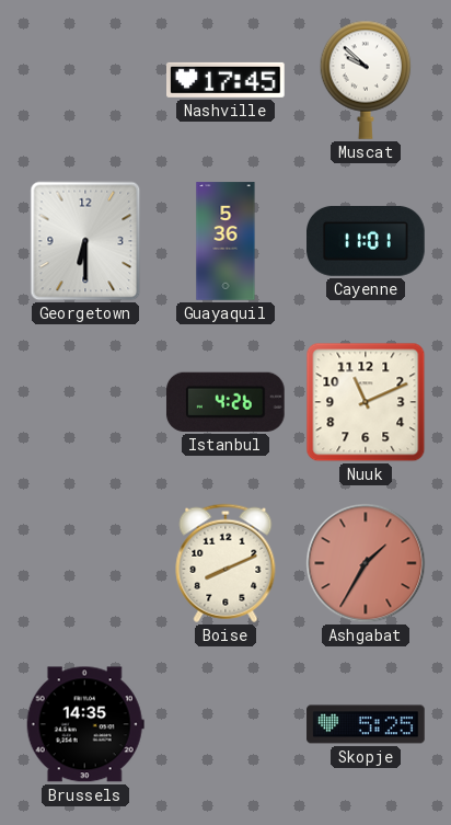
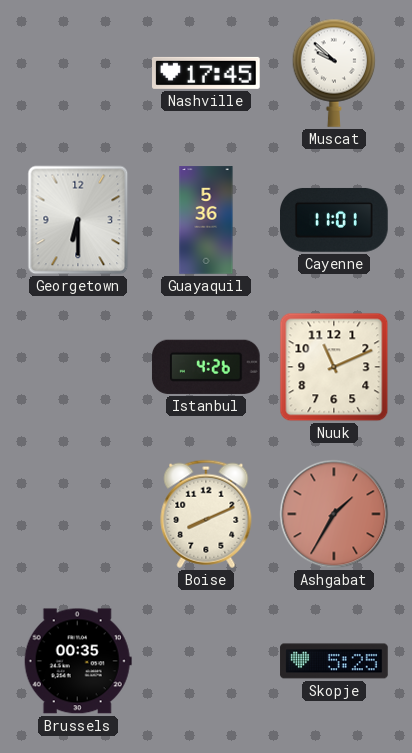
Brussels: 14:35 -> 00:35 (78, 661)
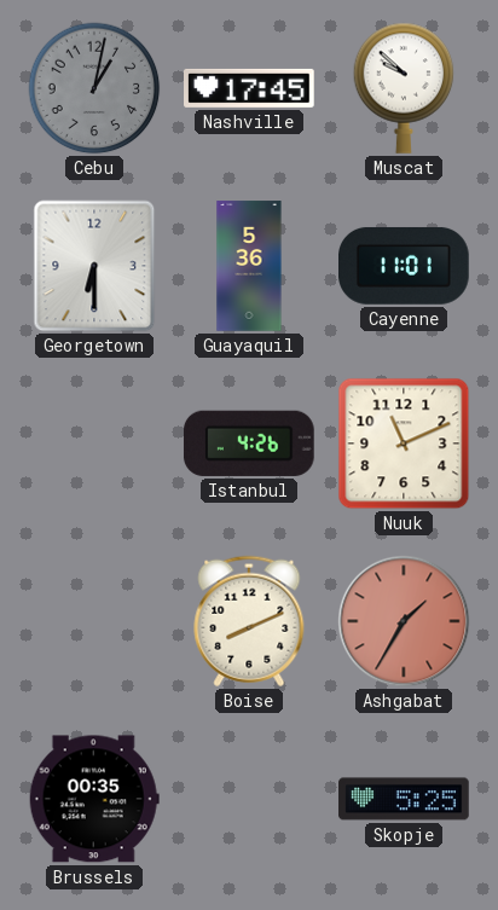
Cebu: none -> 1:02 (94, 88)
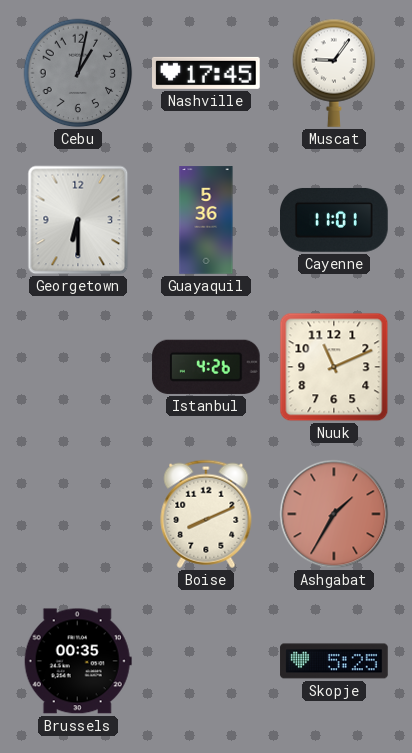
Muscat: 9:52 -> 9:06 (334, 73)
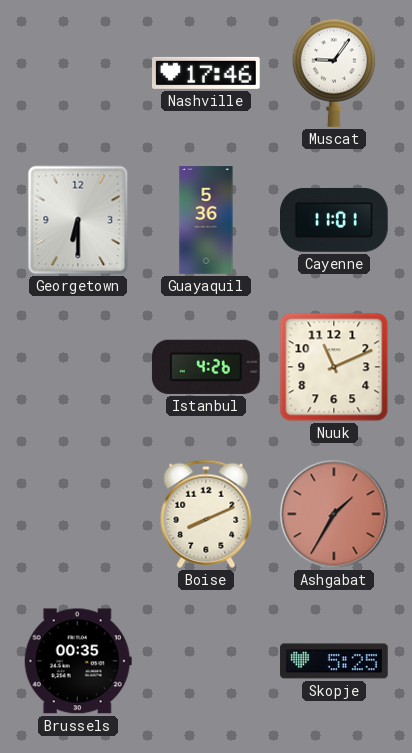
Cebu: 1:02 -> none (78, 73)
Nashville: 17:45 -> 17:46 (207, 73)
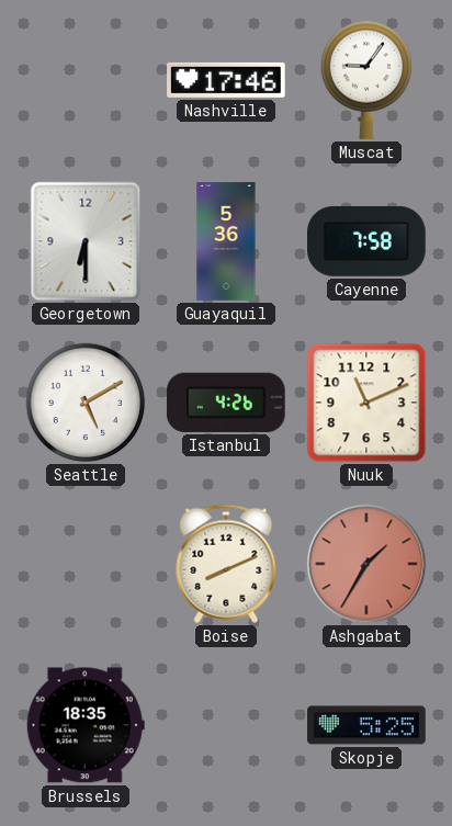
Cayenne: 11:01 -> 7:58 (368, 241)
Seattle: none -> 5:10 (86, 403)
Brussels: 00:35 -> 18:35 (86, 725)
